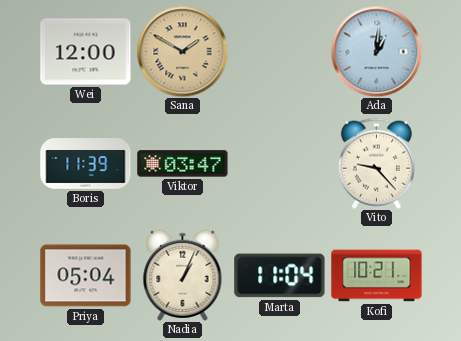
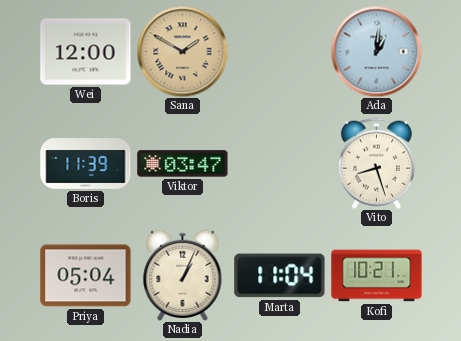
Vito: 9:23 -> 8:27 (376, 163)
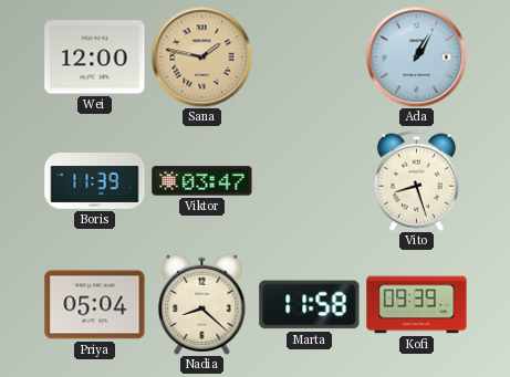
Sana: 1:50 -> 1:47 (201, 56)
Ada: 1:01 -> 1:05 (416, 56)
Nadia: 1:04 -> 8:22 (202, 304)
Marta: 11:04 -> 11:58 (310, 305)
Kofi: 10:21 -> 09:39 (417, 305)
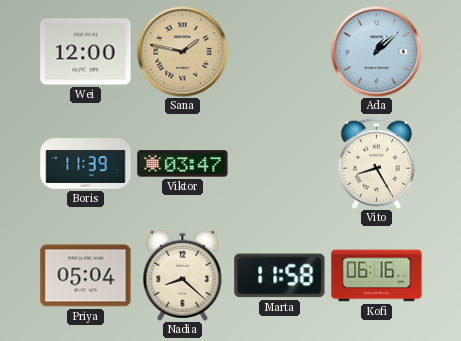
Ada: 1:05 -> 1:08 (376, 51)
Vito: 8:27 -> 8:25 (376, 163)
Kofi: 09:39 -> 06:16 (377, 276)
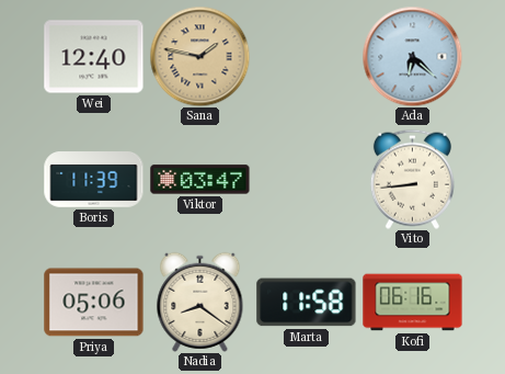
Wei: 12:00 -> 12:40 (94, 57)
Ada: 1:08 -> 6:22 (412, 56)
Vito: 8:25 -> 8:44 (412, 179)
Priya: 05:04 -> 05:06 (94, 303)
Nadia: 8:22 -> 8:21 (200, 302)
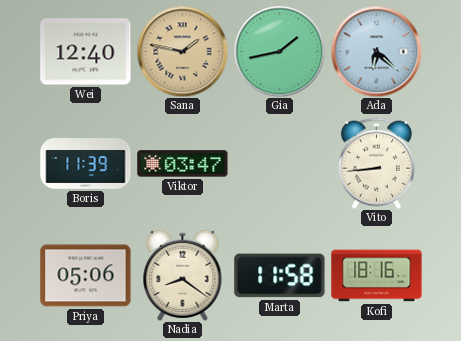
Gia: none -> 1:43 (279, 51)
Kofi: 06:16 -> 18:16 (377, 276)
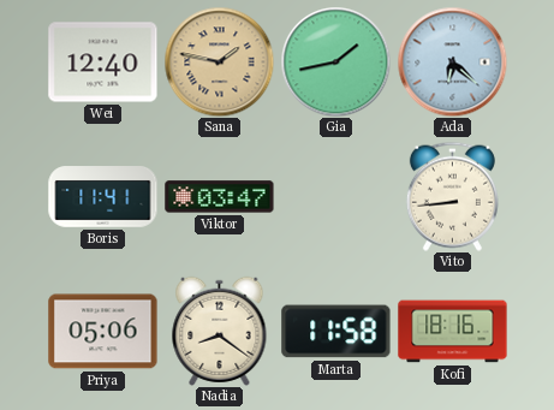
Boris: 11:39 -> 11:41 (103, 197)
